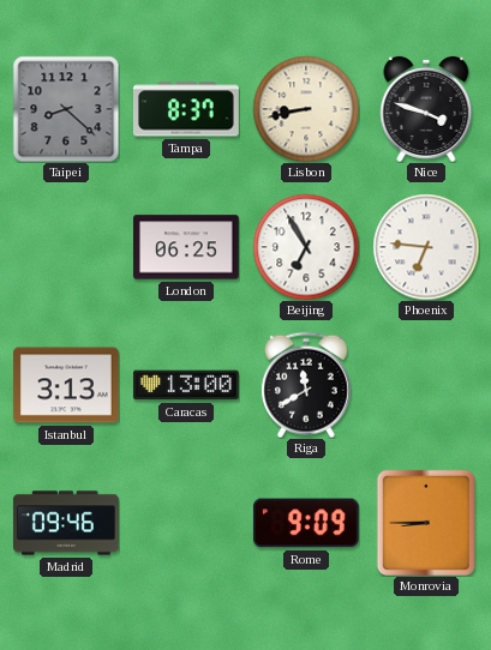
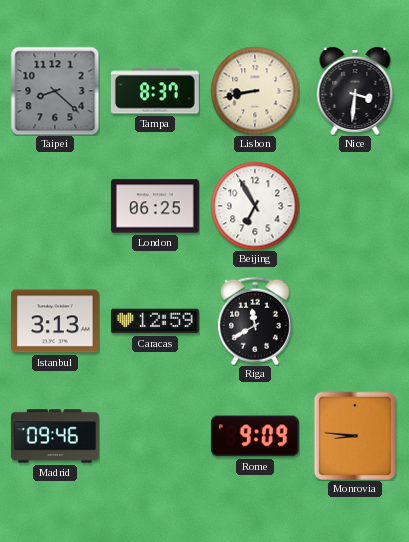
Nice: 3:48 -> 3:31 (355, 91)
Phoenix: 6:46 -> none (426, 247)
Caracas: 13:00 -> 12:59 (155, 321)
Monrovia: 8:45 -> 8:46 (355, 436)
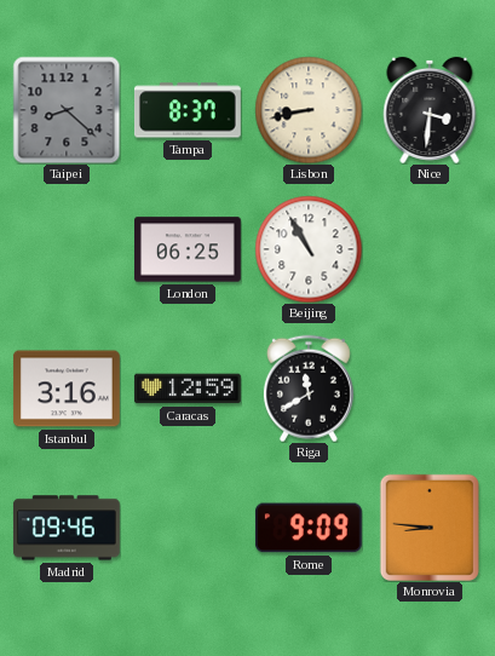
Beijing: 6:55 -> 10:55 (309, 249)
Istanbul: 3:13 -> 3:16 (67, 389)
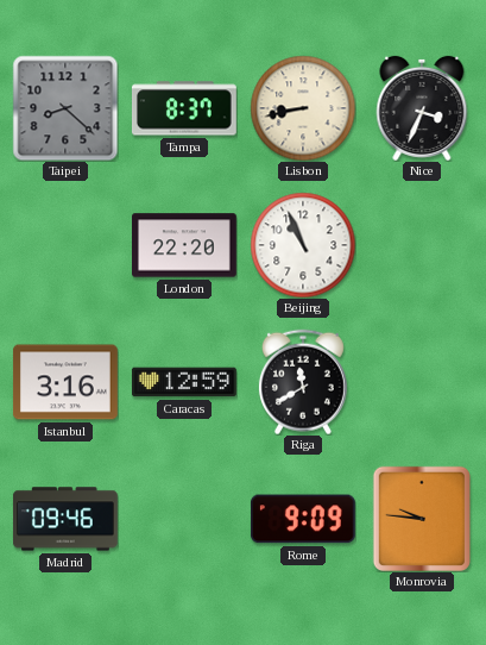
Nice: 3:31 -> 3:34 (422, 108)
London: 06:25 -> 22:20 (185, 245)
Beijing: 10:55 -> 10:56 (303, 245)
Monrovia: 8:46 -> 9:46 (422, 519)
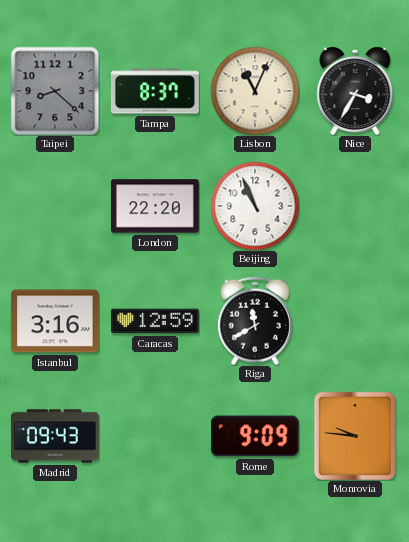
Lisbon: 8:43 -> 11:04 (255, 91)
Nice: 3:34 -> 3:35 (355, 91)
Madrid: 09:46 -> 09:43 (55, 436)
